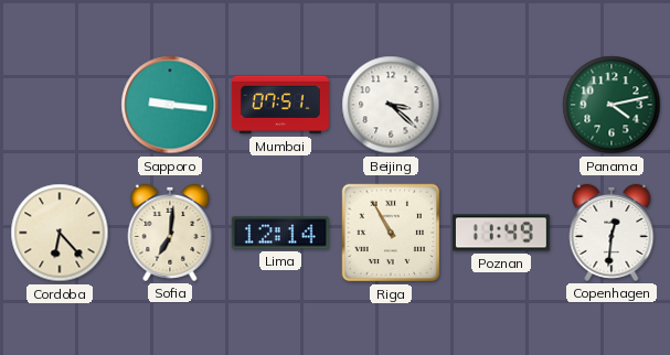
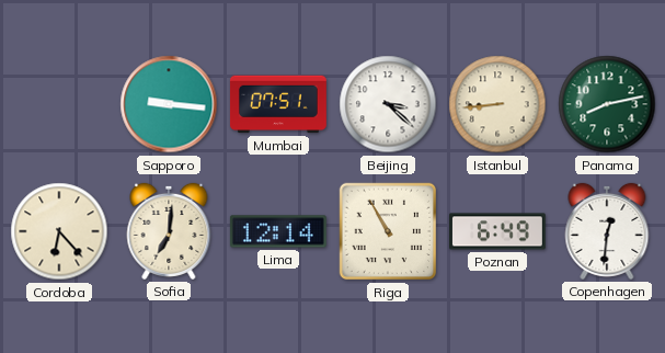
Istanbul: none -> 8:44 (497, 104)
Panama: 4:13 -> 8:13 (607, 104)
Poznan: 11:49 -> 6:49 (497, 231)
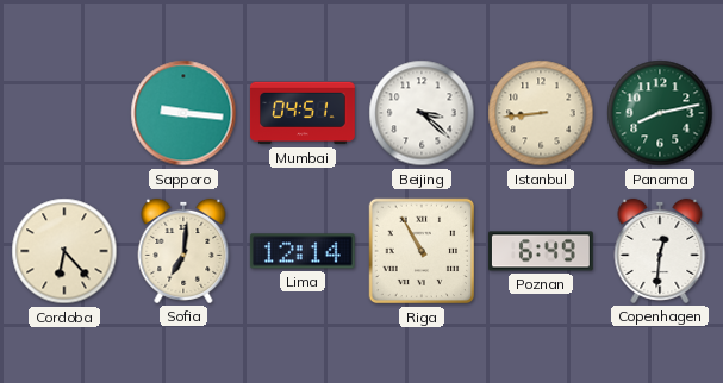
Mumbai: 07:51 -> 04:51 (303, 113)
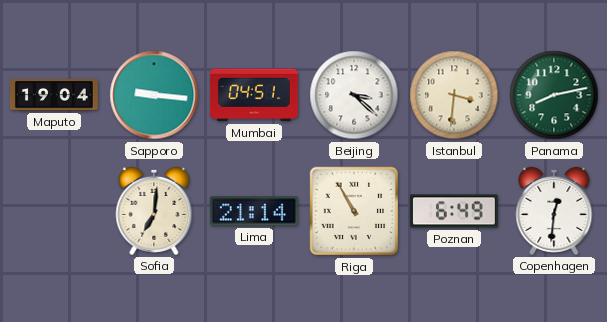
Maputo: none -> 19:04 (54, 95)
Istanbul: 8:44 -> 3:31 (454, 95)
Cordoba: 6:23 -> none (64, 251)
Lima: 12:14 -> 21:14 (254, 211)
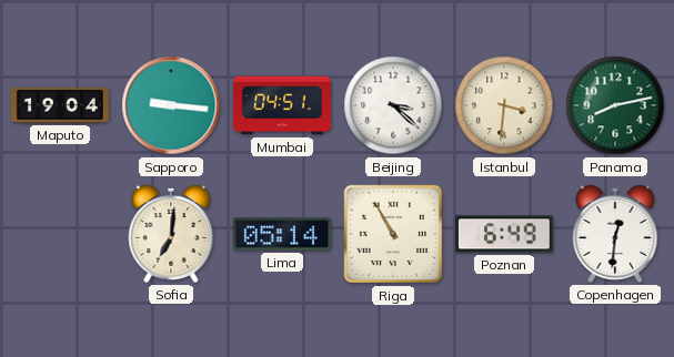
Lima: 21:14 -> 05:14 (282, 234)
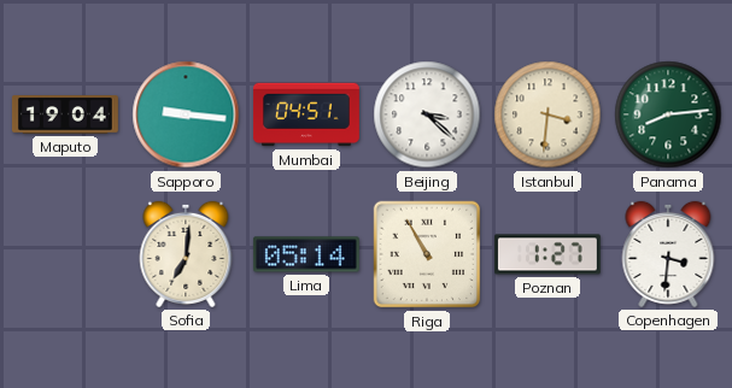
Panama: 8:13 -> 8:14 (668, 114)
Poznan: 6:49 -> 1:27 (547, 254)
Copenhagen: 12:31 -> 3:31 (668, 254)
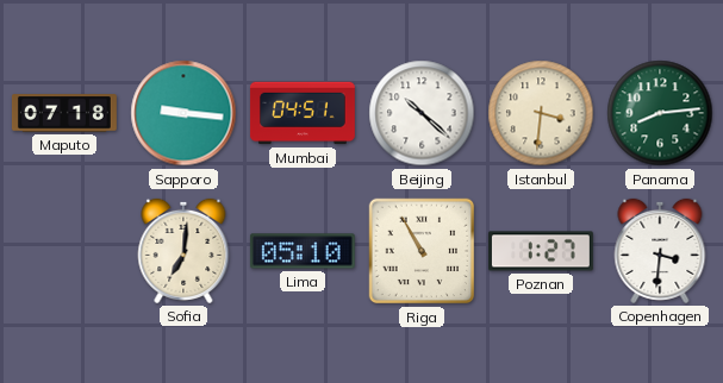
Maputo: 19:04 -> 07:18 (64, 113)
Beijing: 3:22 -> 10:22 (422, 113)
Lima: 05:14 -> 05:10 (303, 251)
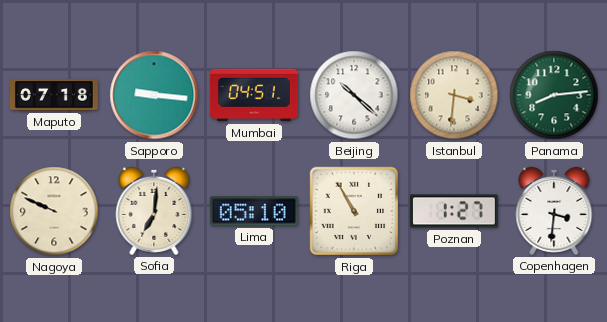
Nagoya: none -> 9:49 (54, 211)
